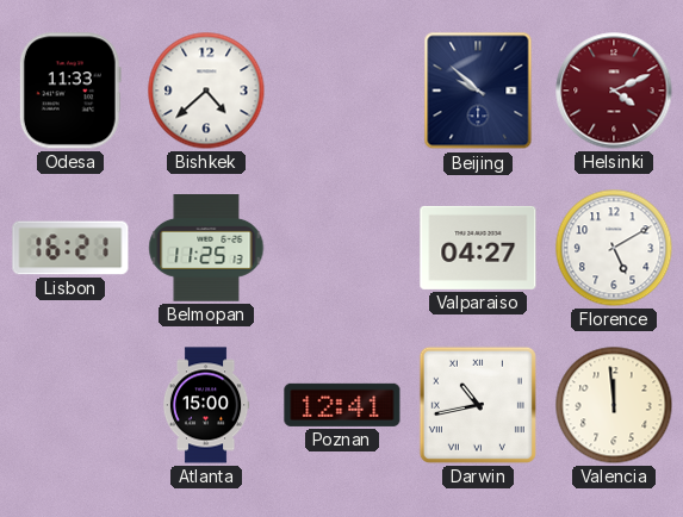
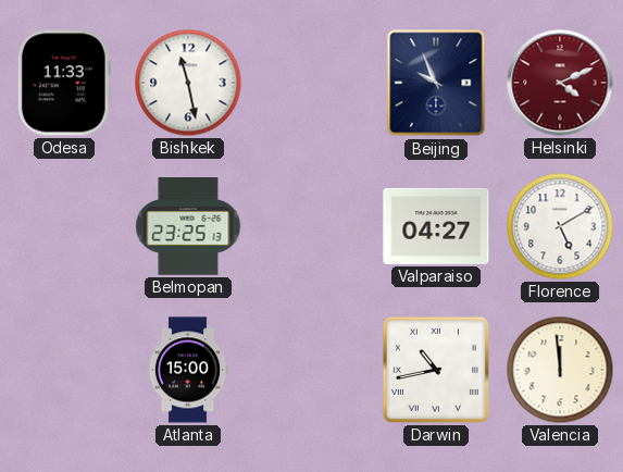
Bishkek: 4:38 -> 11:28 (188, 83)
Beijing: 9:52 -> 9:56 (436, 83)
Lisbon: 16:21 -> none (70, 248)
Belmopan: 11:25 -> 23:25 (188, 227)
Poznan: 12:41 -> none (342, 405)
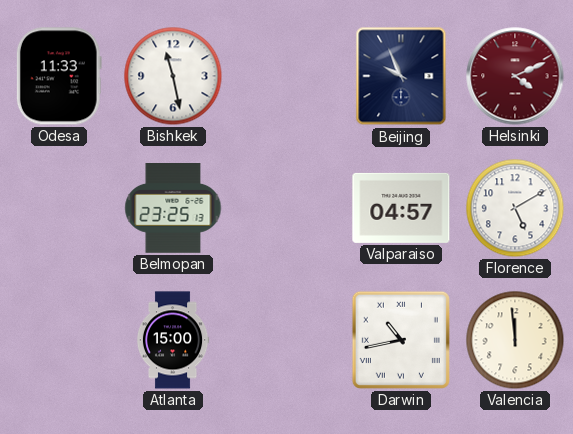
Valparaiso: 04:27 -> 04:57 (401, 208)
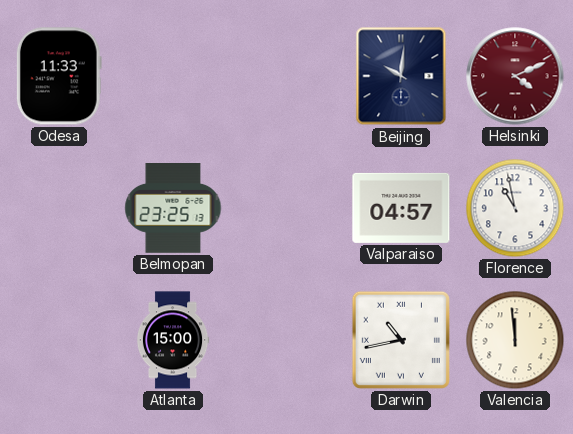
Bishkek: 11:28 -> none (173, 76)
Beijing: 9:56 -> 10:01 (401, 76)
Florence: 5:10 -> 10:58 (515, 208)
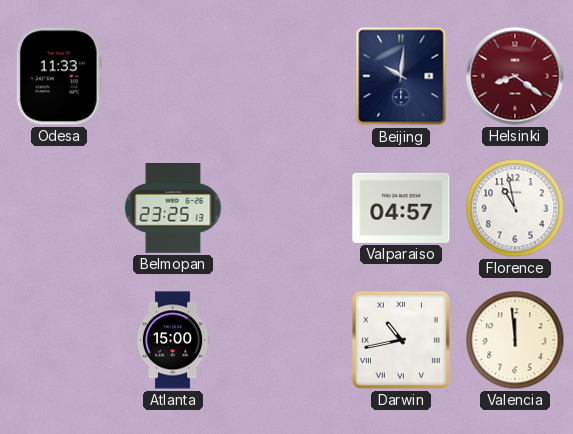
Helsinki: 4:11 -> 8:21 (515, 76)
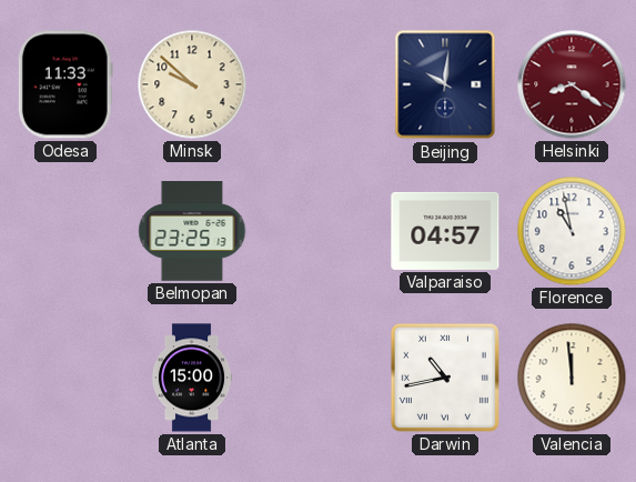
Minsk: none -> 9:52 (192, 84)
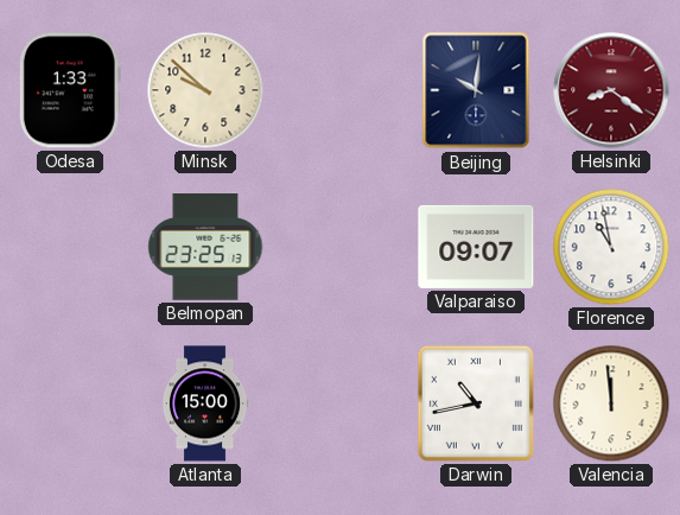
Odesa: 11:33 -> 1:33 (70, 90)
Valparaiso: 04:57 -> 09:07 (476, 247)
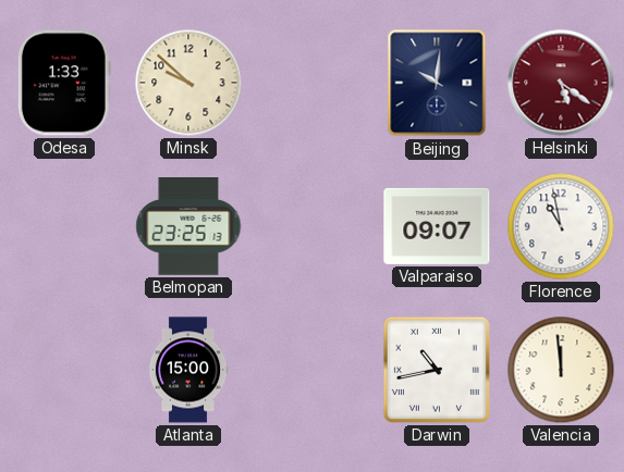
Helsinki: 8:21 -> 5:21 (561, 83)
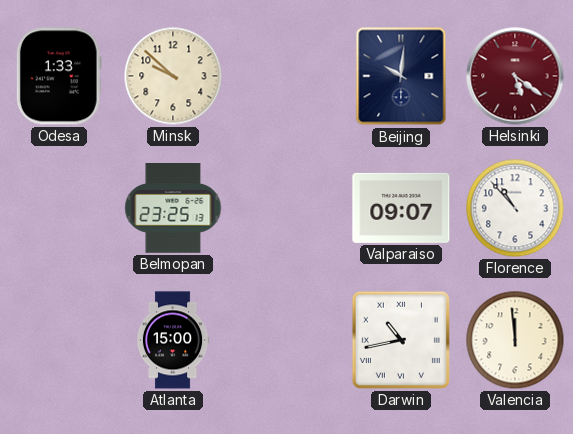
Florence: 10:58 -> 10:53 (515, 208)
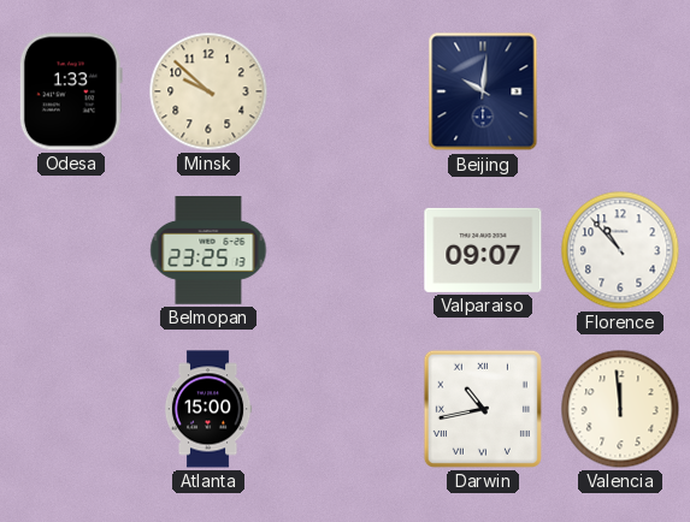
Helsinki: 5:21 -> none (515, 76)
